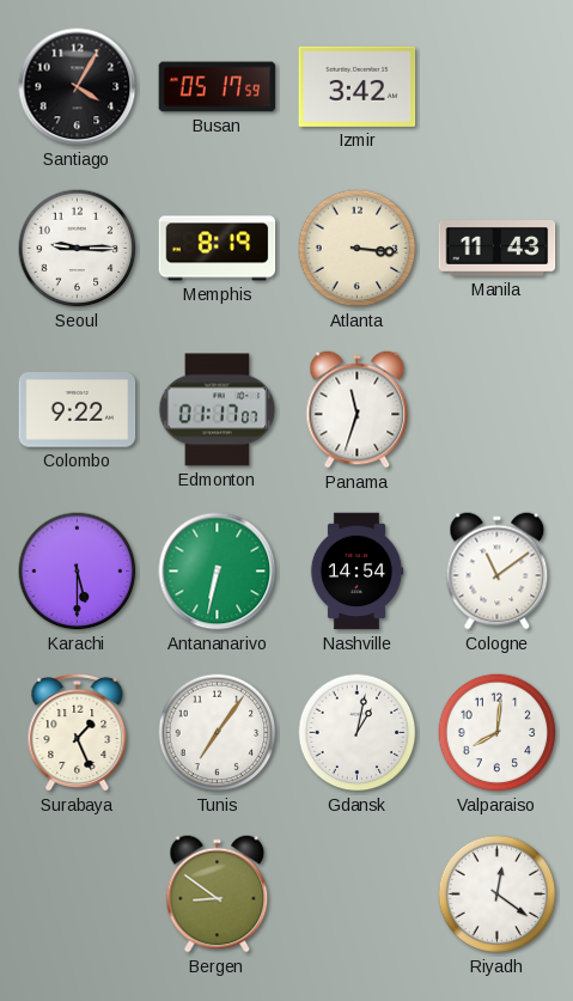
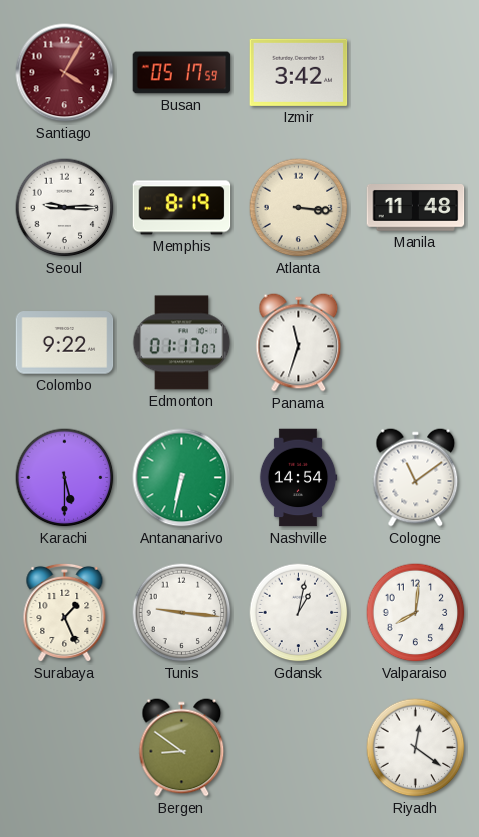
Santiago dial: black -> burgundy (65, 73)
Manila: 11:43 -> 11:48 (416, 208)
Tunis: 7:06 -> 9:16 (182, 613)
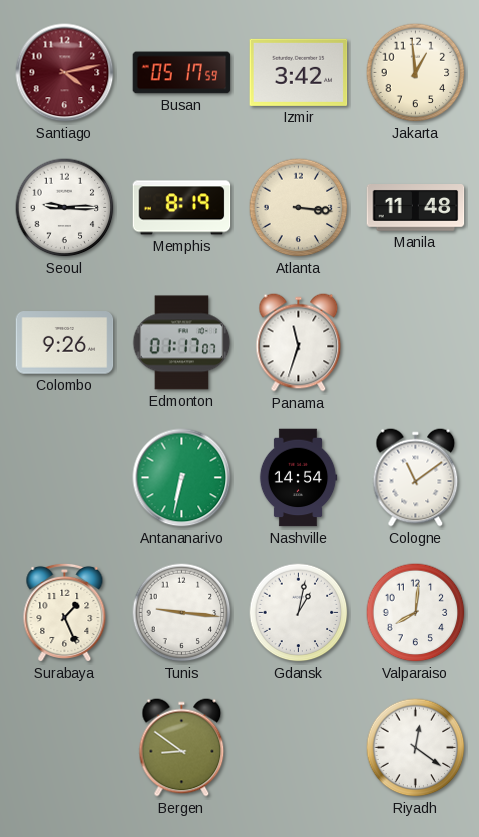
Santiago: 4:05 -> 4:13 (65, 73)
Jakarta: none -> 12:59 (416, 73)
Colombo: 9:22 -> 9:26 (65, 343)
Karachi: 5:30 -> none (65, 478)
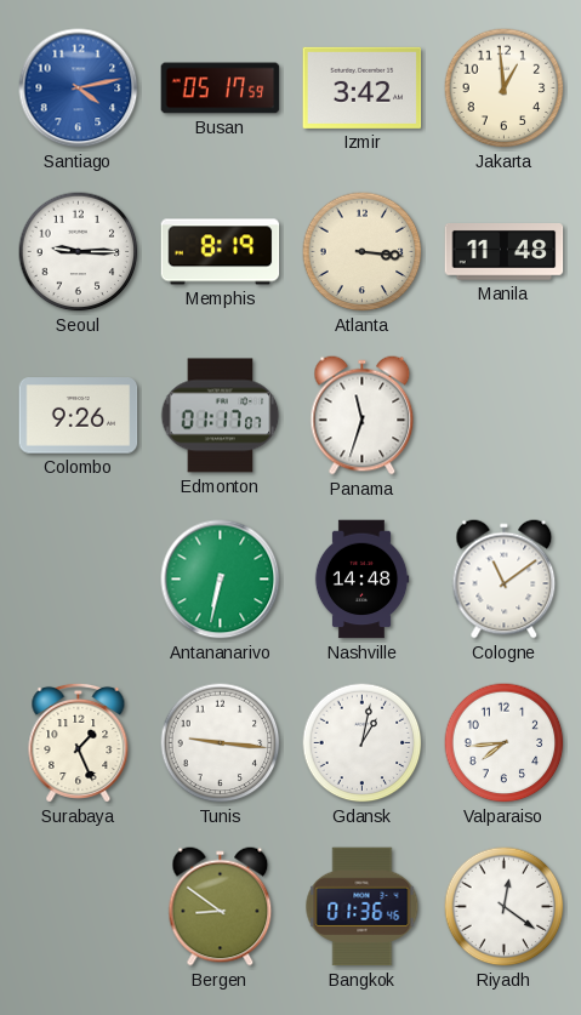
Santiago dial: burgundy -> blue (79, 89)
Nashville: 14:54 -> 14:48 (361, 580)
Valparaiso: 8:01 -> 7:44 (505, 743)
Bangkok: none -> 01:36 (363, 907)
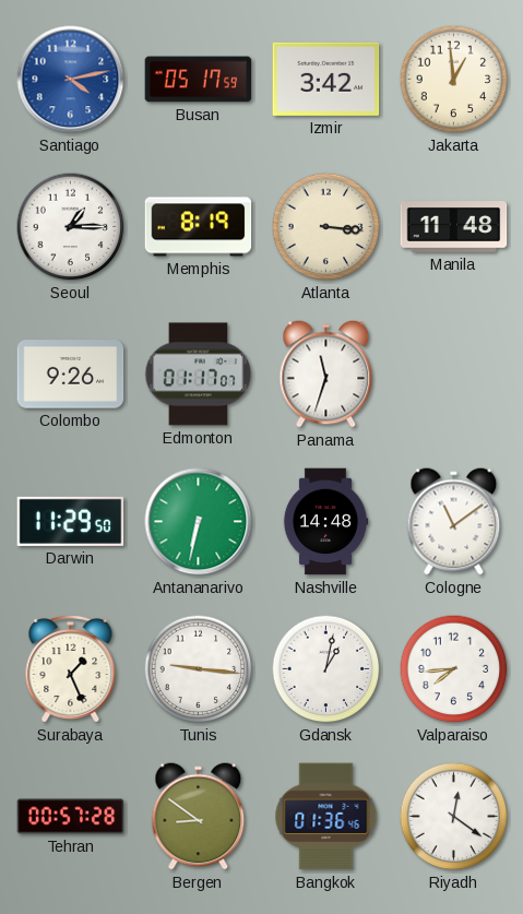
Seoul: 9:15 -> 1:15 (71, 227)
Darwin: none -> 11:29 (71, 521)
Tehran: none -> 00:57 (71, 817)
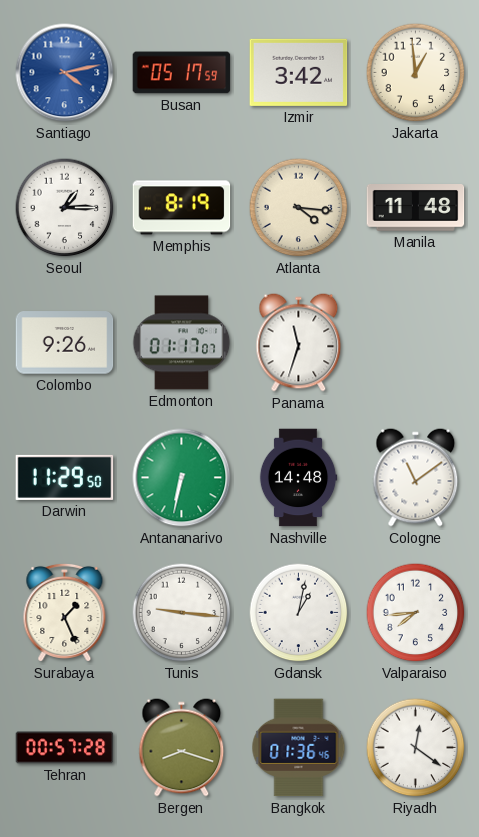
Atlanta: 3:16 -> 4:16 (299, 208)
Bergen: 8:51 -> 8:18 (182, 748)
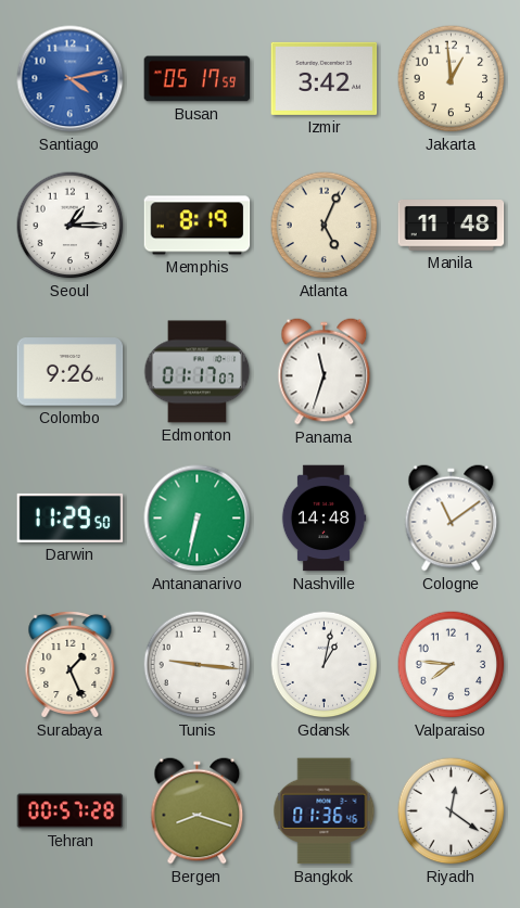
Atlanta: 4:16 -> 5:04 (325, 226)
Valparaiso: 7:44 -> 7:46 (452, 665)
